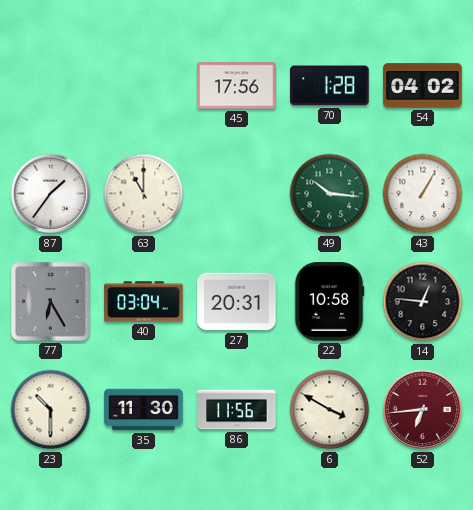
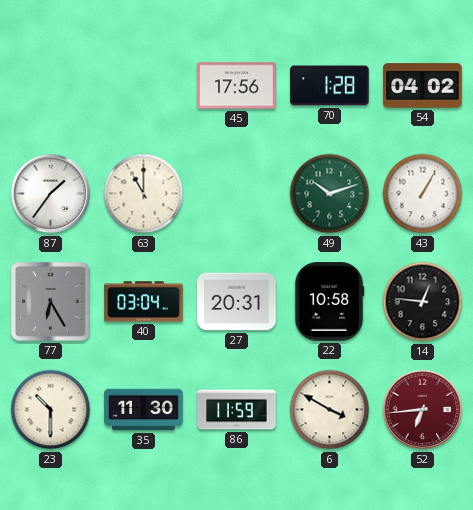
49: 10:16 -> 10:12 (330, 194)
86: 11:56 -> 11:59 (237, 410)
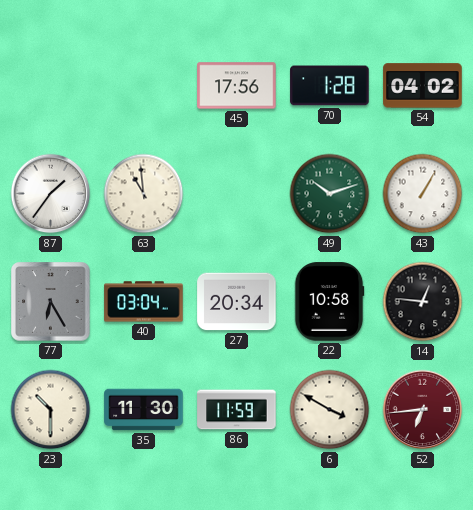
63: 11:00 -> 10:59 (144, 194)
27: 20:31 -> 20:34 (237, 302)
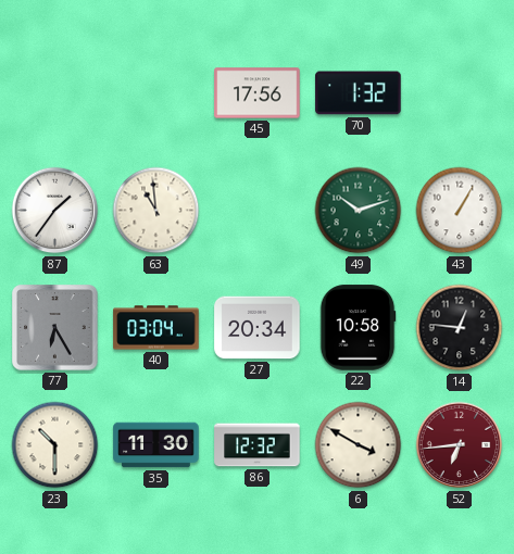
70: 1:28 -> 1:32 (359, 93)
54: 04:02 -> none (423, 86)
86: 11:59 -> 12:32 (258, 445)
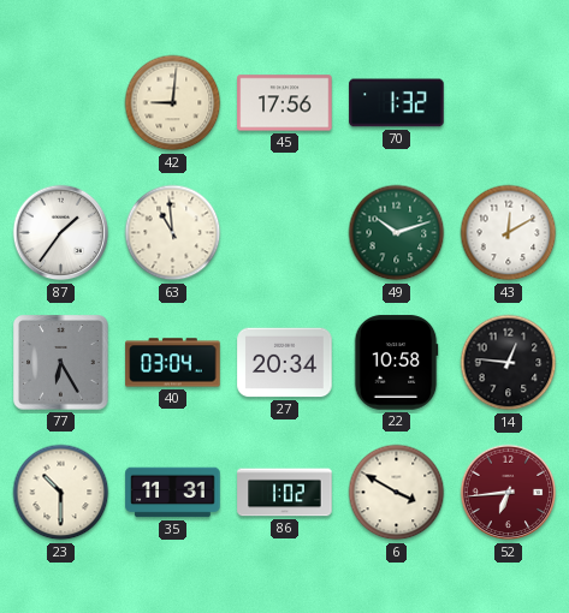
42: none -> 9:01 (173, 103)
43: 1:05 -> 12:10 (509, 233)
35: 11:30 -> 11:31 (173, 493)
86: 12:32 -> 1:02 (285, 493)
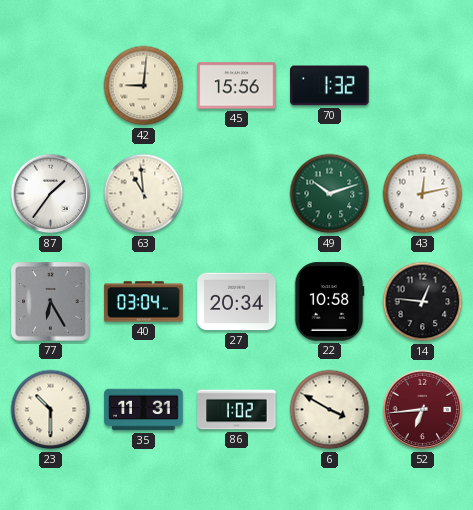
45: 17:56 -> 15:56 (237, 86)
43: 12:10 -> 12:13 (423, 194)
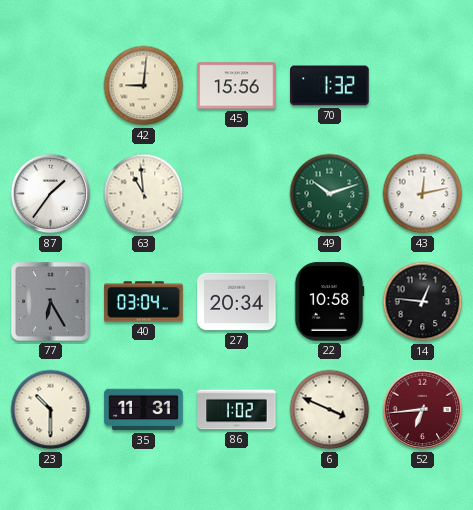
6: 3:50 -> 3:49 (330, 410)
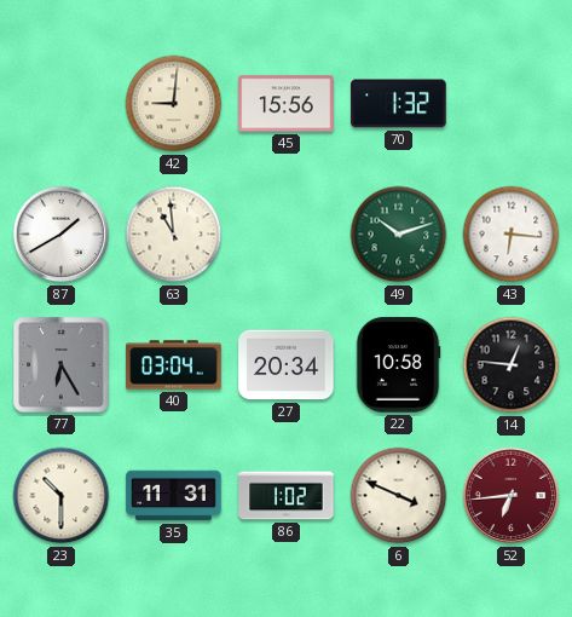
87: 1:36 -> 1:40 (62, 235)
43: 12:13 -> 6:16 (512, 235)
